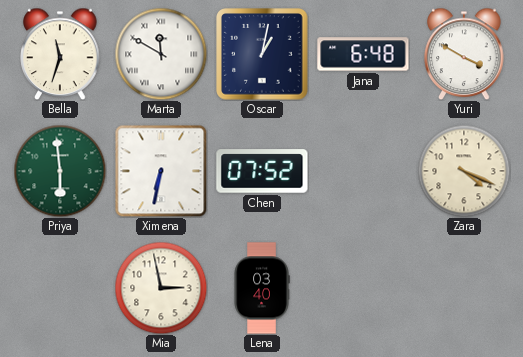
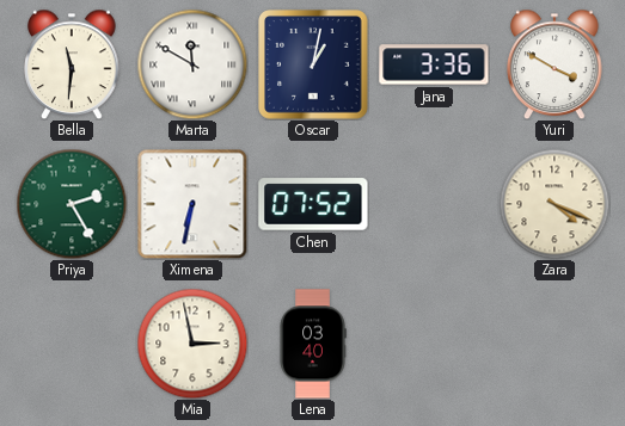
Bella: 11:33 -> 11:31 (72, 64)
Jana: 6:48 -> 3:36 (434, 64)
Priya: 5:59 -> 2:25 (72, 204)
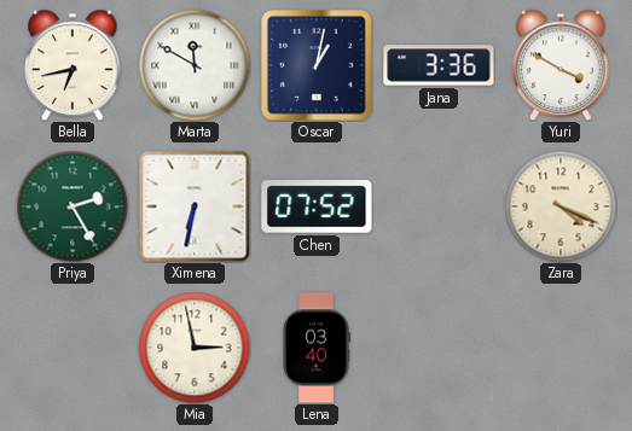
Bella: 11:31 -> 6:43 (73, 65)
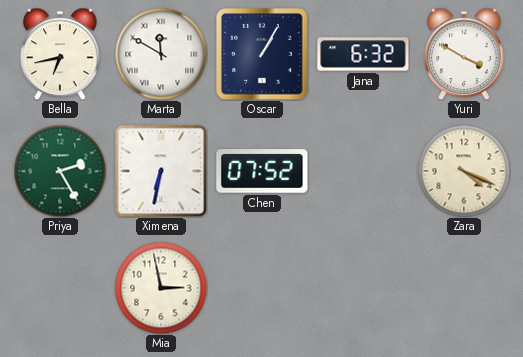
Oscar: 1:02 -> 1:05 (262, 54)
Jana: 3:36 -> 6:32 (363, 54)
Lena: 03:40 -> none (317, 348)
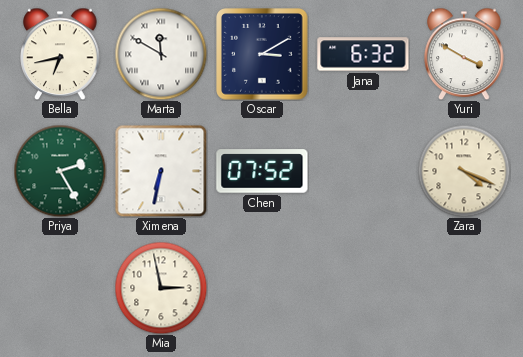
Oscar: 1:05 -> 3:10 (262, 54)
